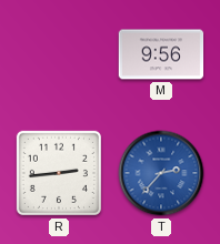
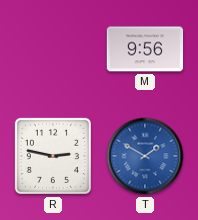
R: 2:44 -> 2:47 (53, 156)
T: 2:37 -> 1:50 (145, 156)
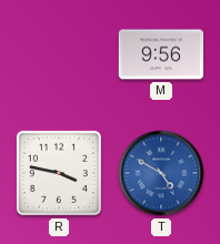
R: 2:47 -> 3:47 (59, 173)
T: 1:50 -> 4:50 (161, 173)
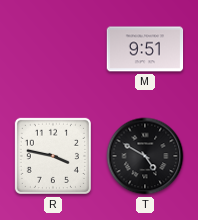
M: 9:56 -> 9:51 (145, 49)
T dial: blue -> black (145, 156)
